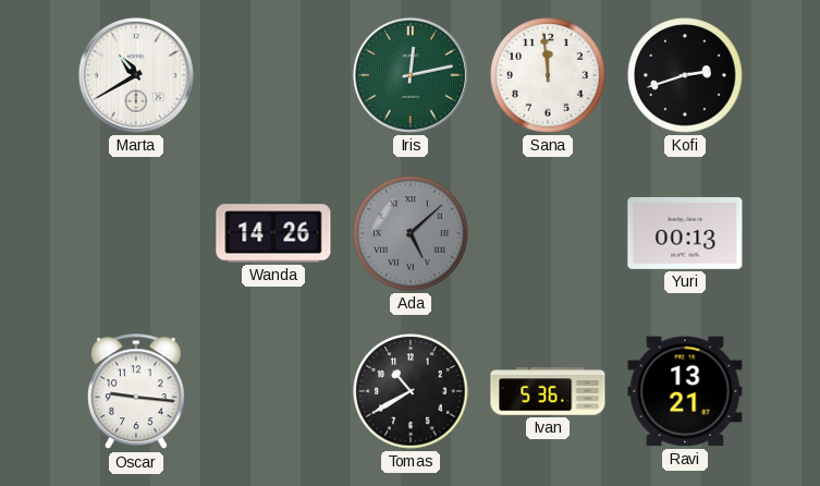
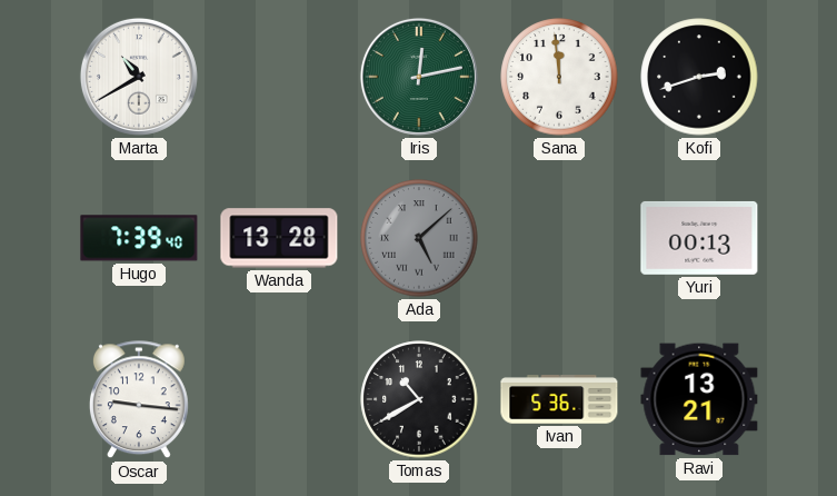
Hugo: none -> 7:39 (139, 238)
Wanda: 14:26 -> 13:28 (279, 238)
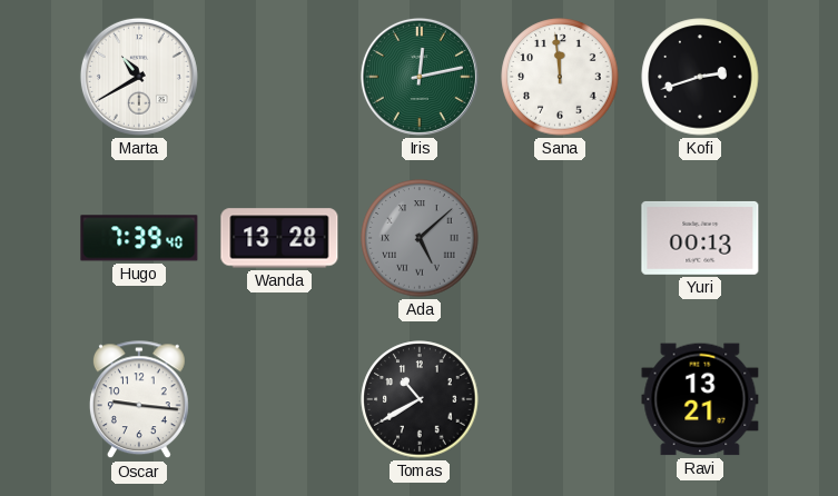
Ivan: 5:36 -> none (559, 399)
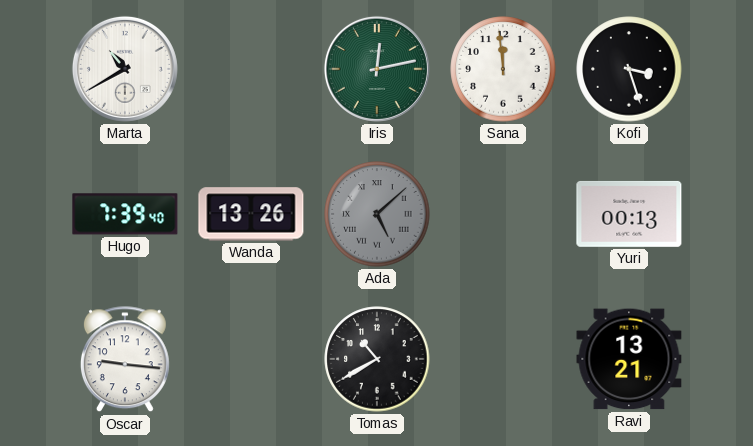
Kofi: 2:42 -> 3:27 (629, 69)
Wanda: 13:28 -> 13:26 (251, 214)
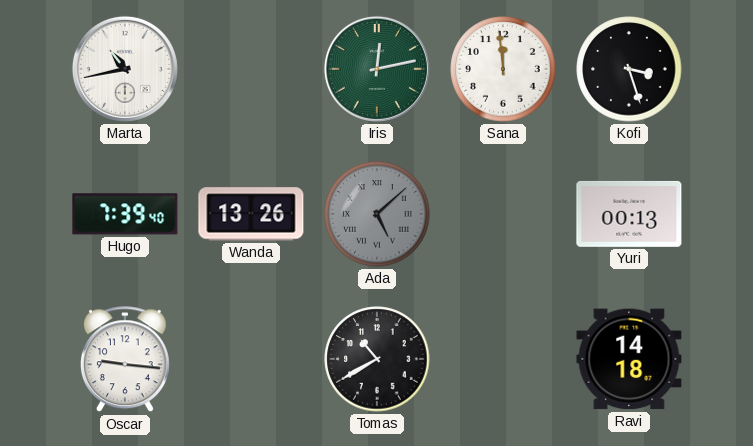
Marta: 10:40 -> 10:43 (125, 69)
Ravi: 13:21 -> 14:18 (629, 359)
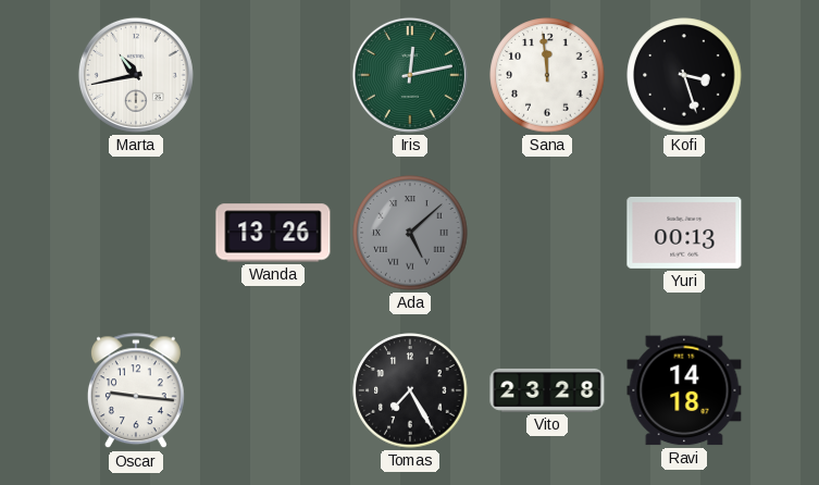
Hugo: 7:39 -> none (125, 214)
Tomas: 10:40 -> 7:25 (410, 390)
Vito: none -> 23:28 (547, 390)
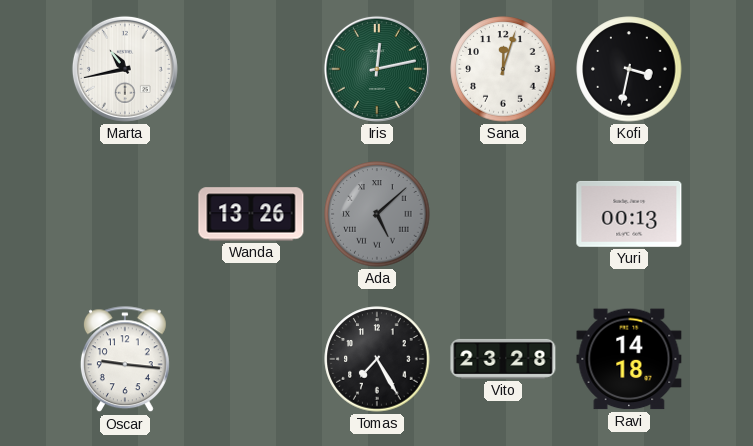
Sana: 11:59 -> 12:03 (503, 69)
Kofi: 3:27 -> 3:32 (629, 69)
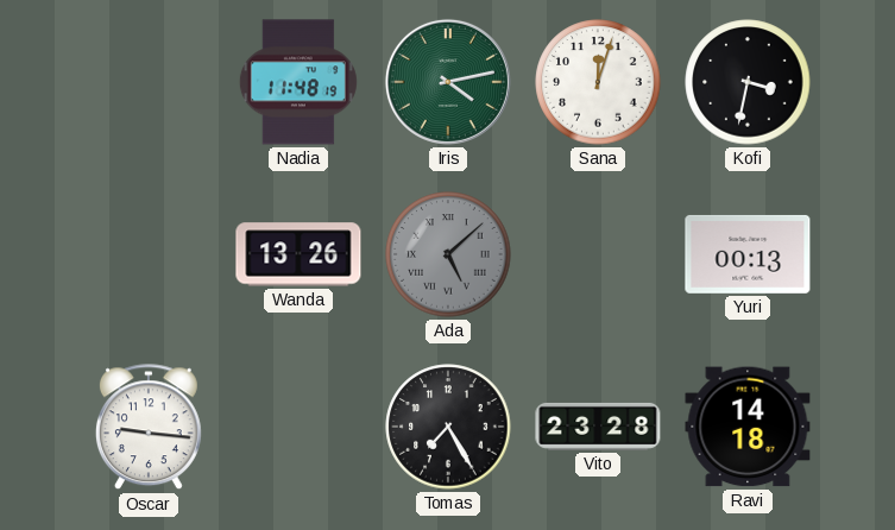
Marta: 10:43 -> none (125, 69)
Nadia: none -> 11:48 (298, 82)
Iris: 12:13 -> 4:13 (448, 82)
